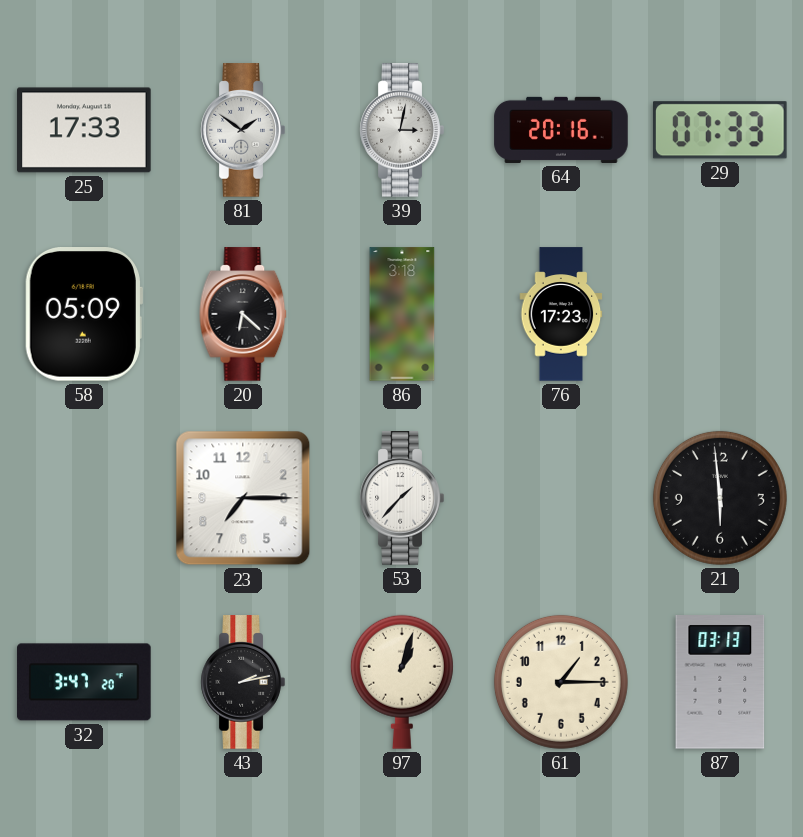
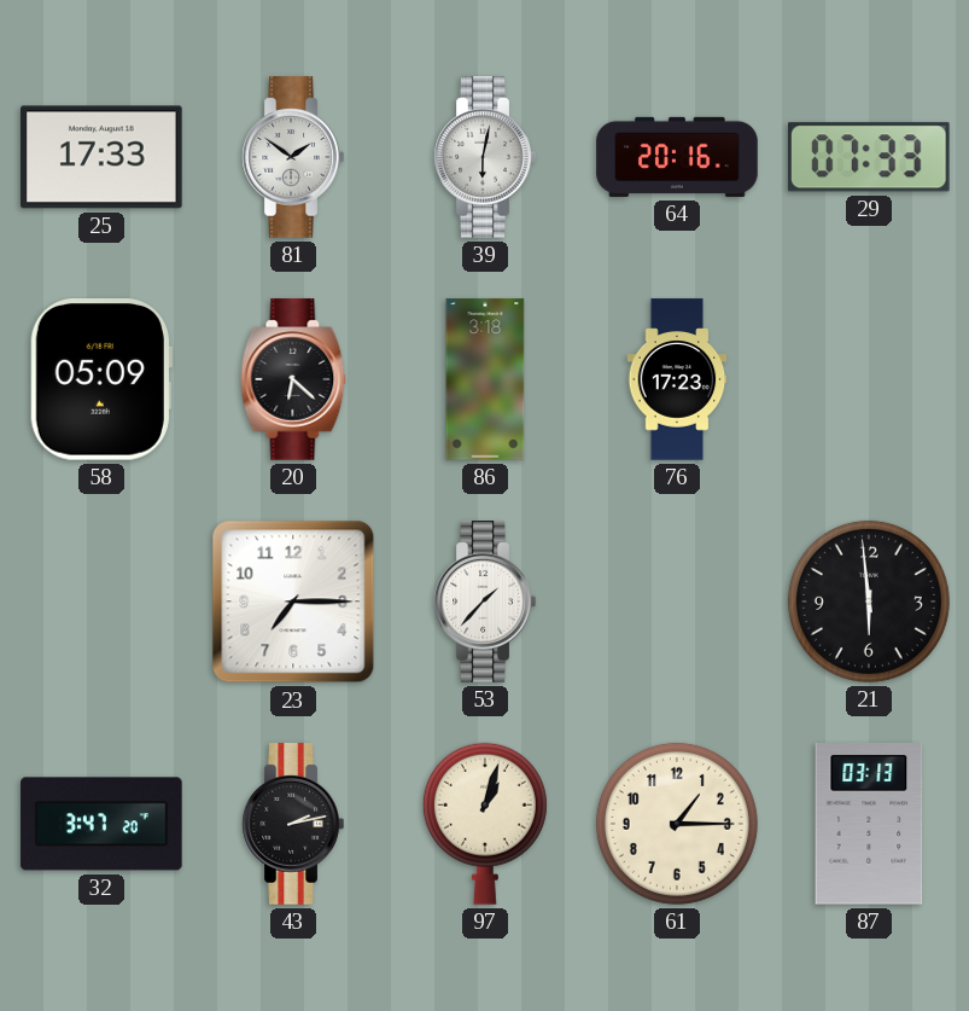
39: 3:02 -> 6:02 (485, 157)
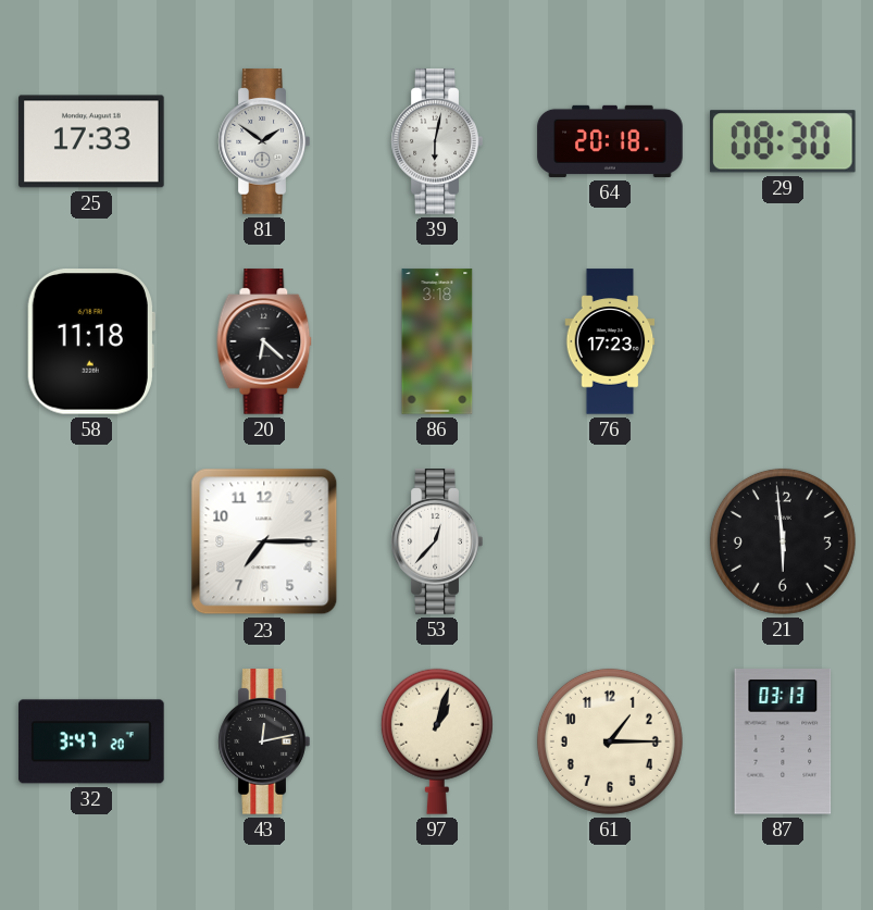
64: 20:16 -> 20:18 (610, 141)
29: 07:33 -> 08:30 (783, 141)
58: 05:09 -> 11:18 (91, 342)
53: 1:37 -> 12:37 (437, 541)
43: 2:13 -> 12:13 (264, 741)
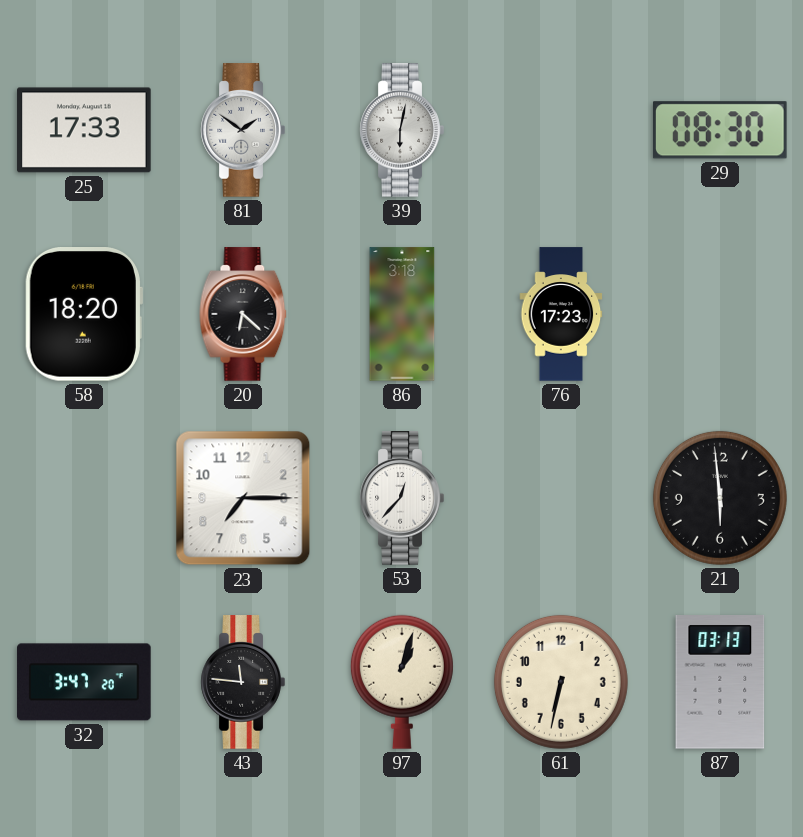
64: 20:18 -> none (610, 141)
58: 11:18 -> 18:20 (84, 315)
43: 12:13 -> 11:46 (243, 682)
61: 1:15 -> 6:32 (561, 682)
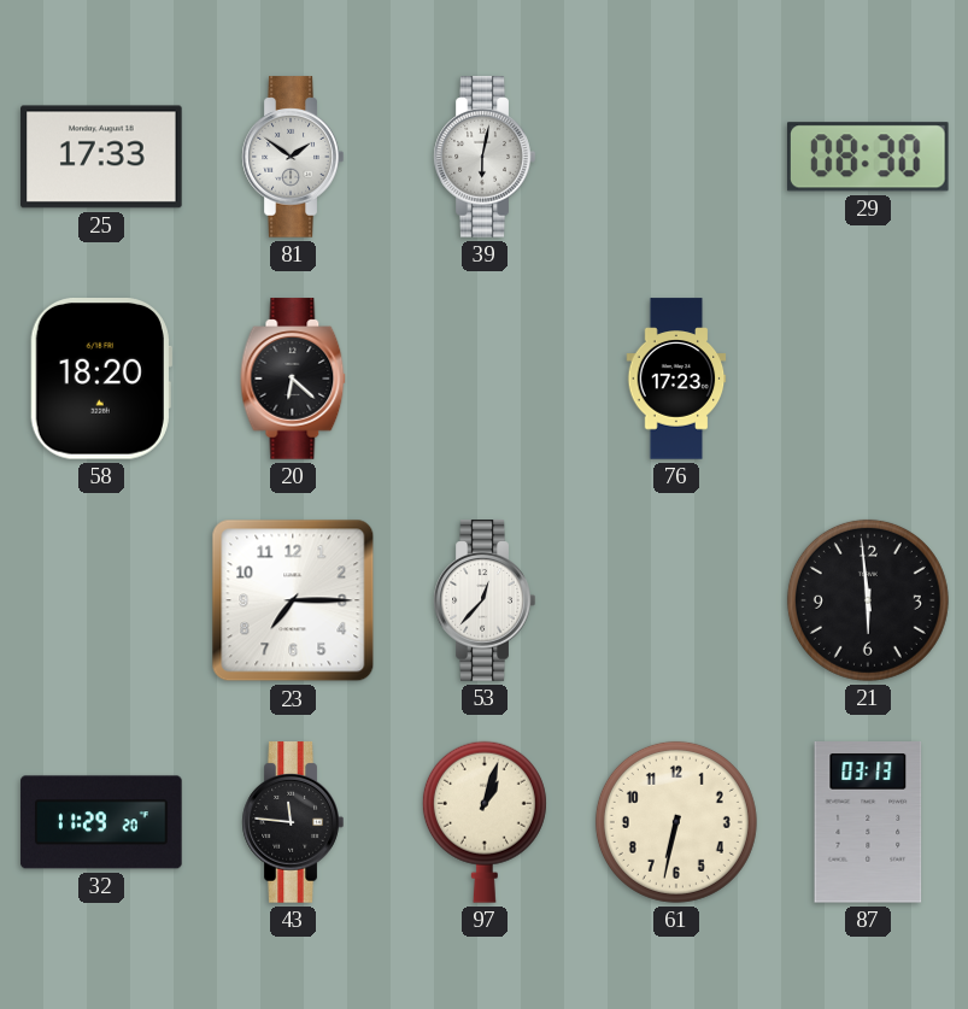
86: 3:18 -> none (402, 314)
32: 3:47 -> 11:29 (101, 822)
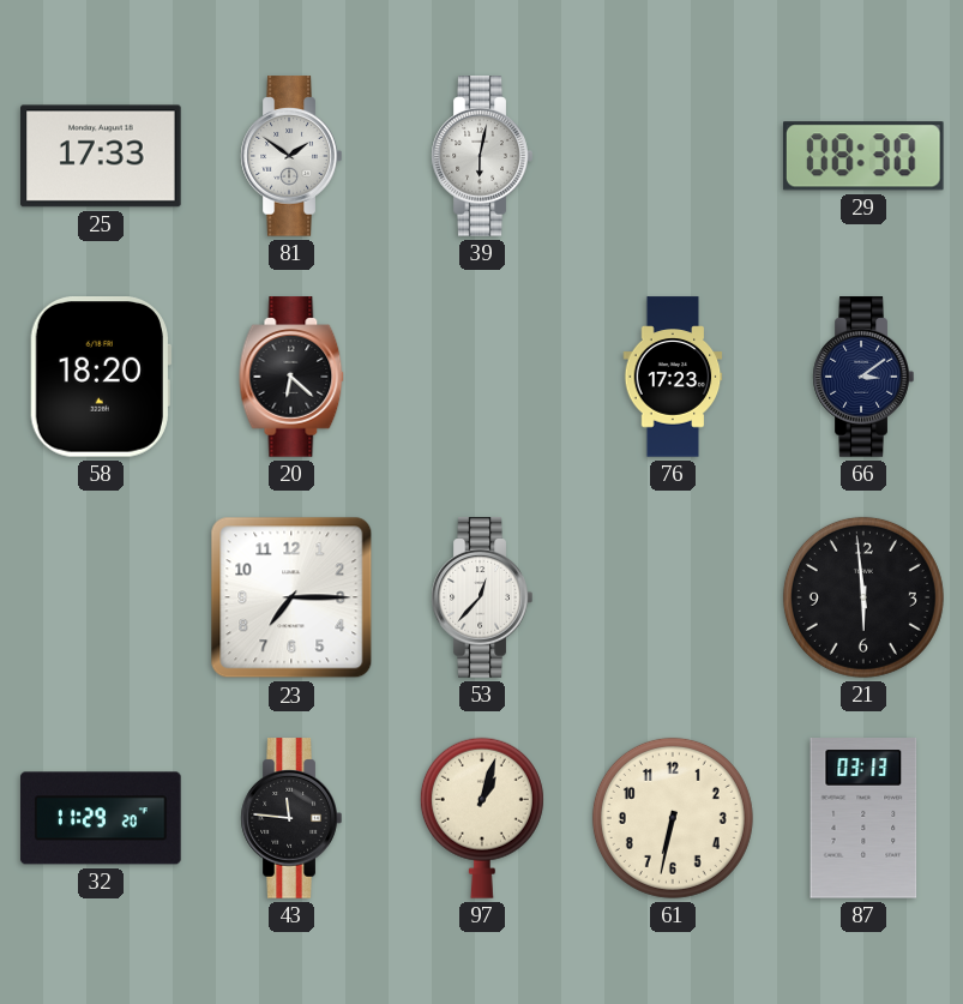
66: none -> 3:09 (863, 377)
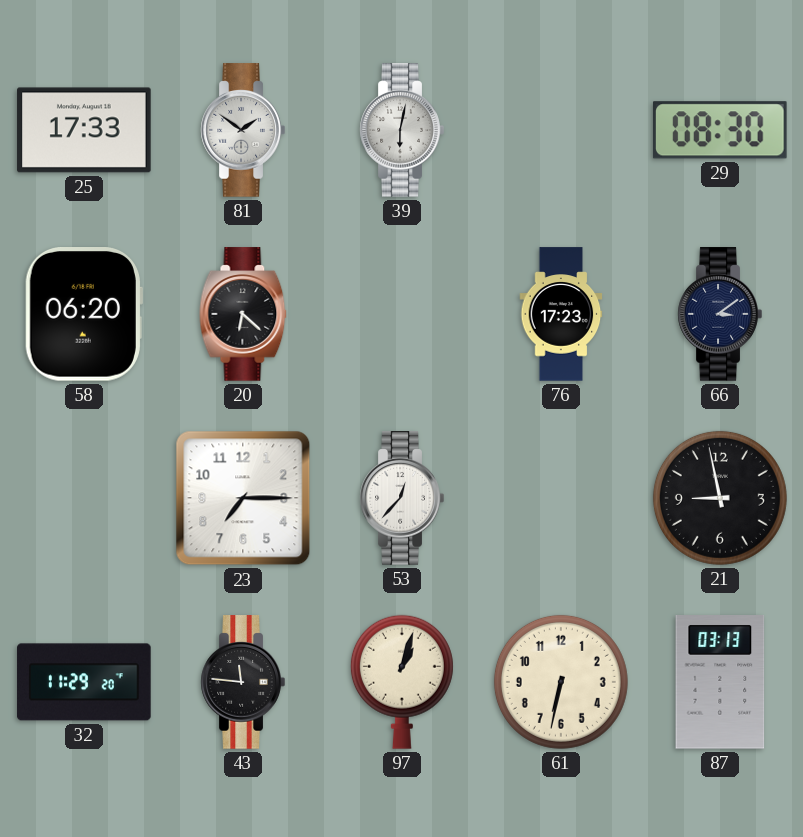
58: 18:20 -> 06:20 (84, 315)
21: 5:59 -> 8:58 (720, 498)
